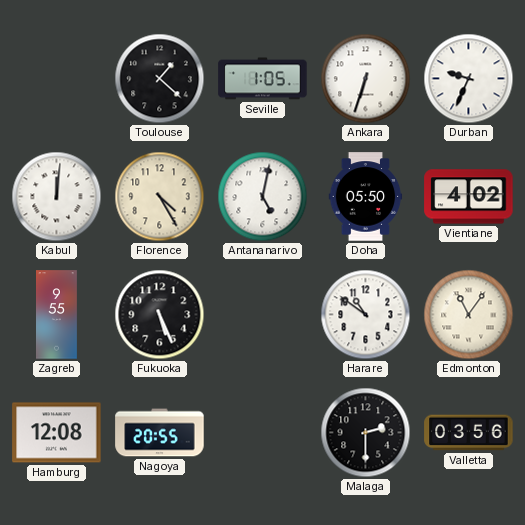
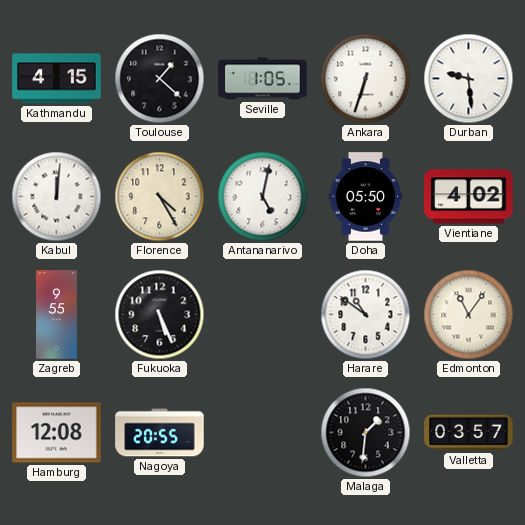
Kathmandu: none -> 4:15 (57, 79)
Durban: 9:34 -> 9:29 (469, 79)
Malaga: 2:30 -> 1:31 (366, 433)
Valletta: 03:56 -> 03:57 (469, 433)
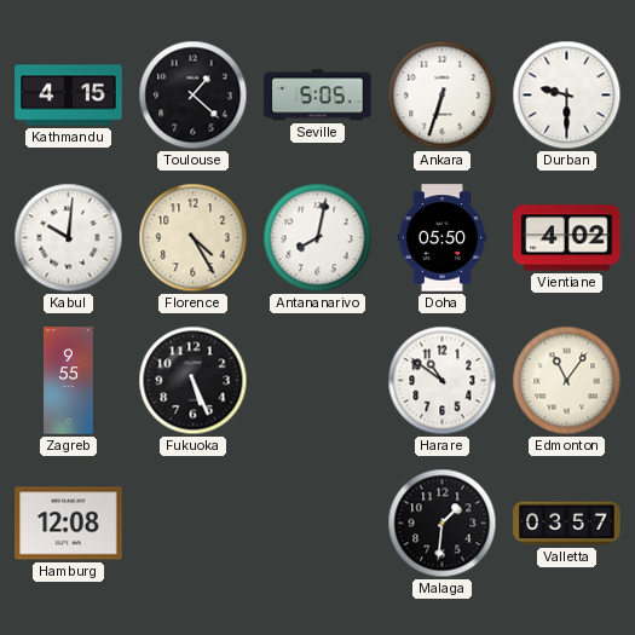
Seville: 1:05 -> 5:05 (318, 96)
Durban: 9:29 -> 9:30 (567, 96)
Kabul: 12:01 -> 10:01 (69, 238)
Antananarivo: 5:02 -> 8:02 (318, 238)
Nagoya: 20:55 -> none (160, 433)
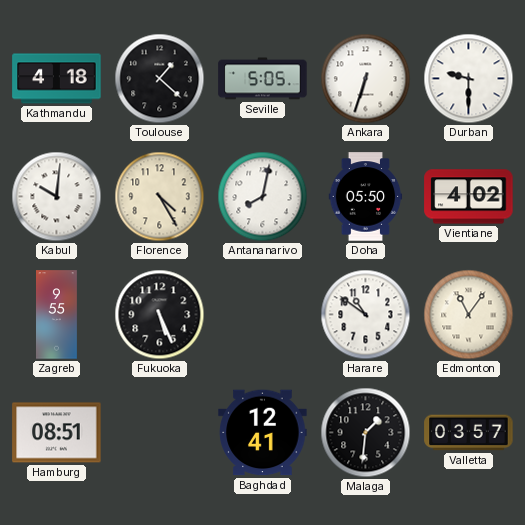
Kathmandu: 4:15 -> 4:18 (57, 79)
Hamburg: 12:08 -> 08:51 (57, 433)
Baghdad: none -> 12:41 (263, 433)
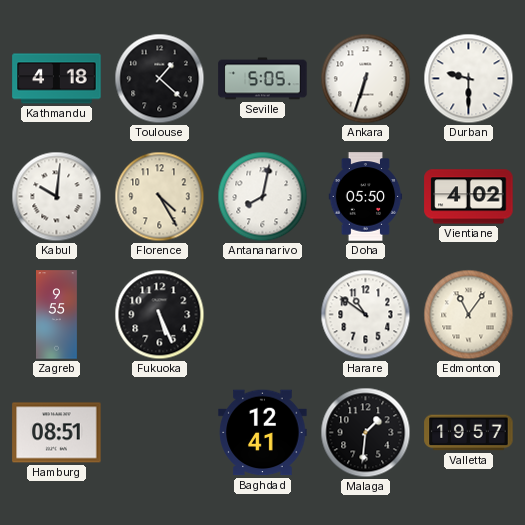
Valletta: 03:57 -> 19:57 (469, 433)
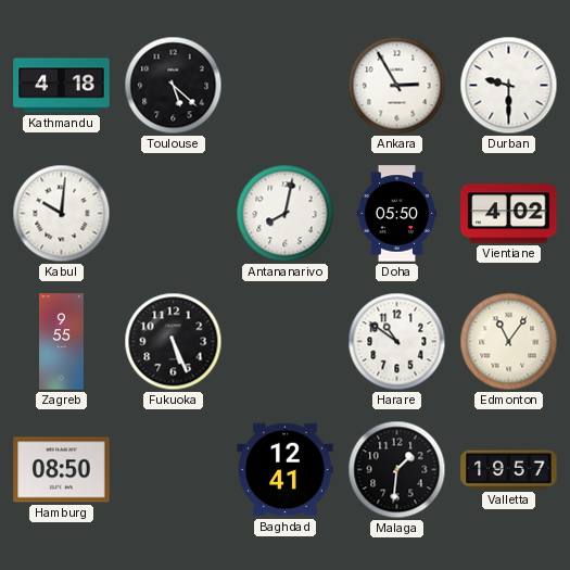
Toulouse: 1:22 -> 5:22 (174, 86)
Seville: 5:05 -> none (263, 79)
Ankara: 6:33 -> 2:55 (397, 86)
Florence: 4:25 -> none (160, 197)
Hamburg: 08:51 -> 08:50 (62, 470)
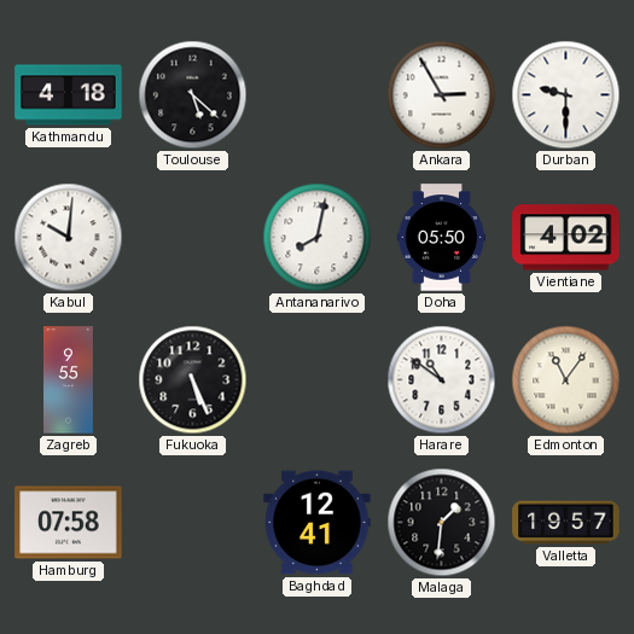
Hamburg: 08:50 -> 07:58 (69, 523)
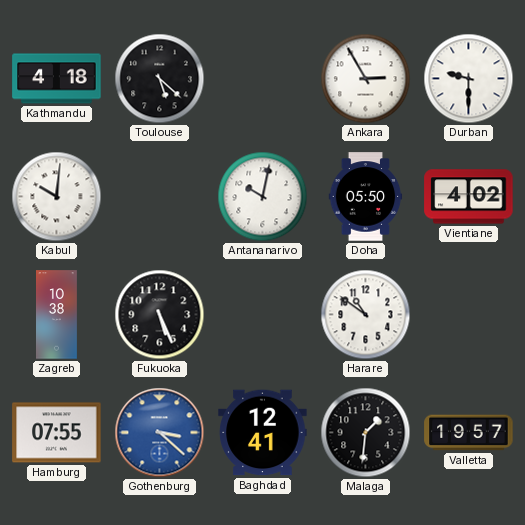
Antananarivo: 8:02 -> 10:02 (263, 197)
Zagreb: 9:55 -> 10:38 (57, 315)
Edmonton: 11:06 -> none (566, 380)
Hamburg: 07:58 -> 07:55 (57, 433)
Gothenburg: none -> 3:22 (160, 433)
